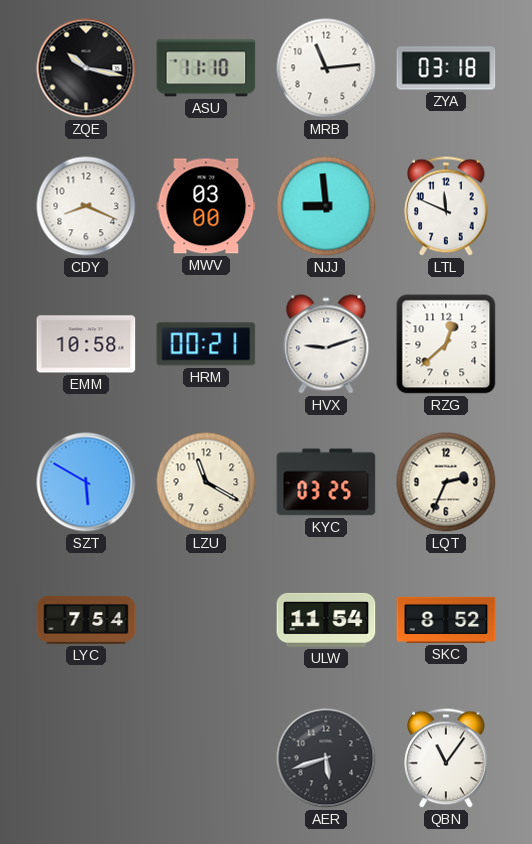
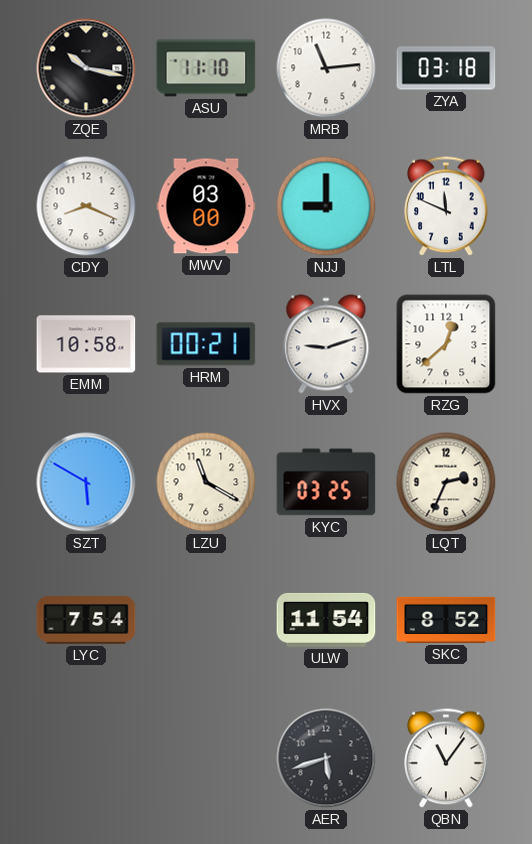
NJJ: 8:59 -> 9:00 (326, 206)
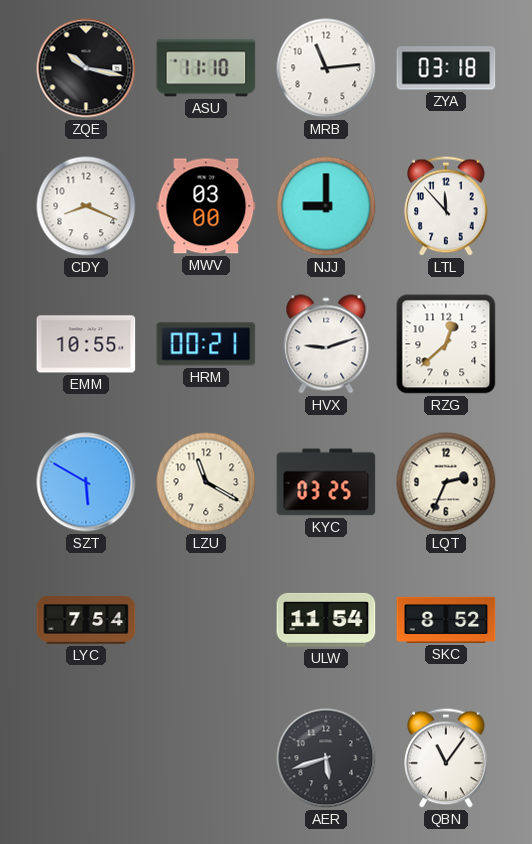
LTL: 11:49 -> 11:53 (446, 206)
EMM: 10:58 -> 10:55 (86, 344)
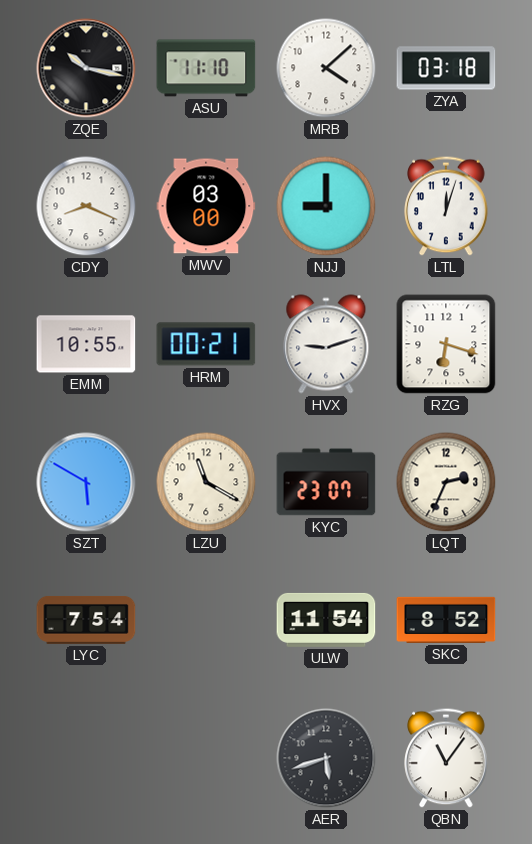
MRB: 11:14 -> 4:08 (326, 68)
LTL: 11:53 -> 12:03 (446, 206)
RZG: 12:38 -> 6:18 (446, 344)
KYC: 03:25 -> 23:07 (326, 482)
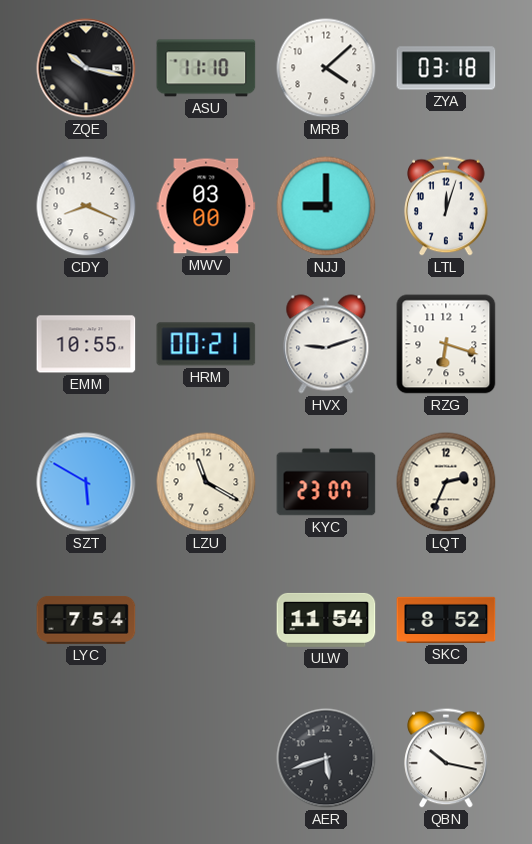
QBN: 11:06 -> 10:17 (446, 758)
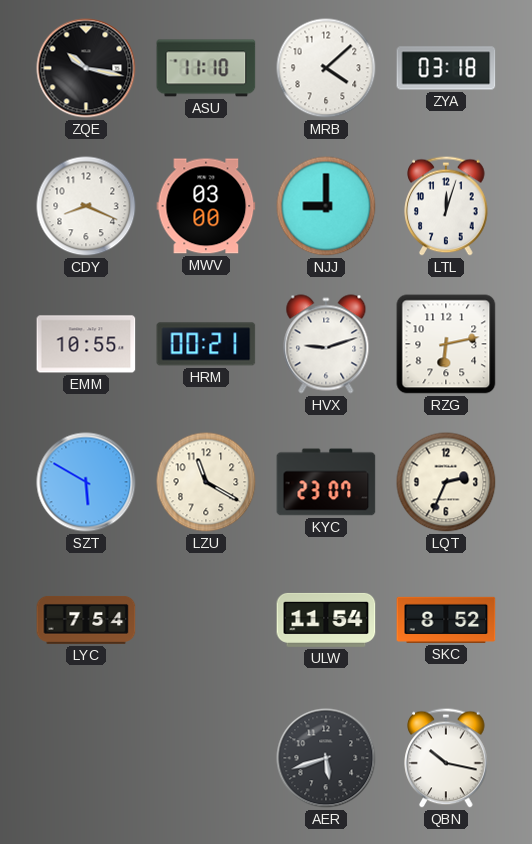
RZG: 6:18 -> 6:13 (446, 344)
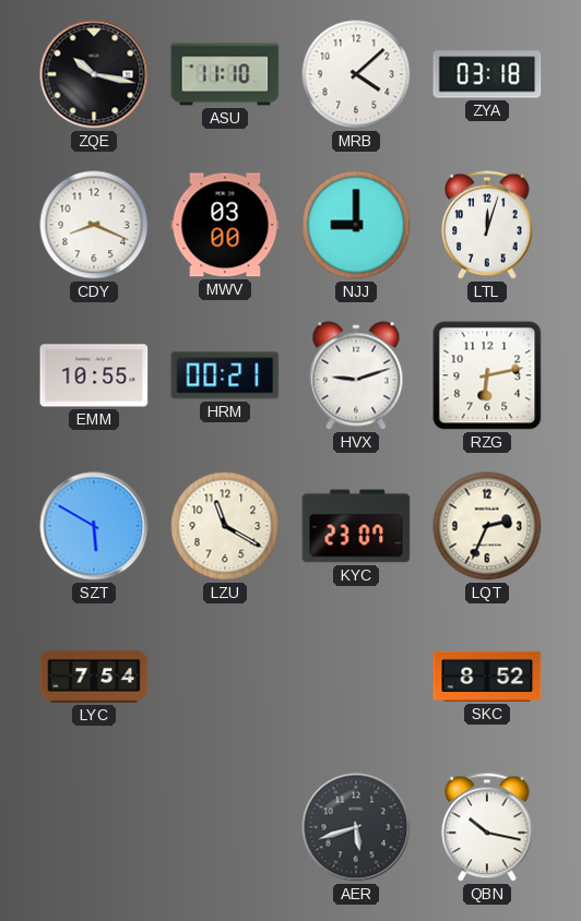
ULW: 11:54 -> none (326, 620)
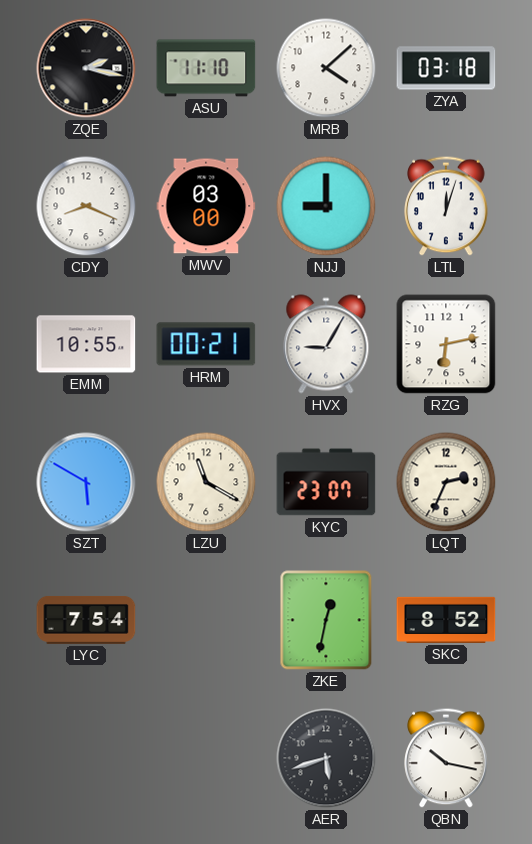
ZQE: 10:17 -> 2:17 (86, 68)
HVX: 9:12 -> 9:05 (326, 344)
ZKE: none -> 12:32 (326, 620)
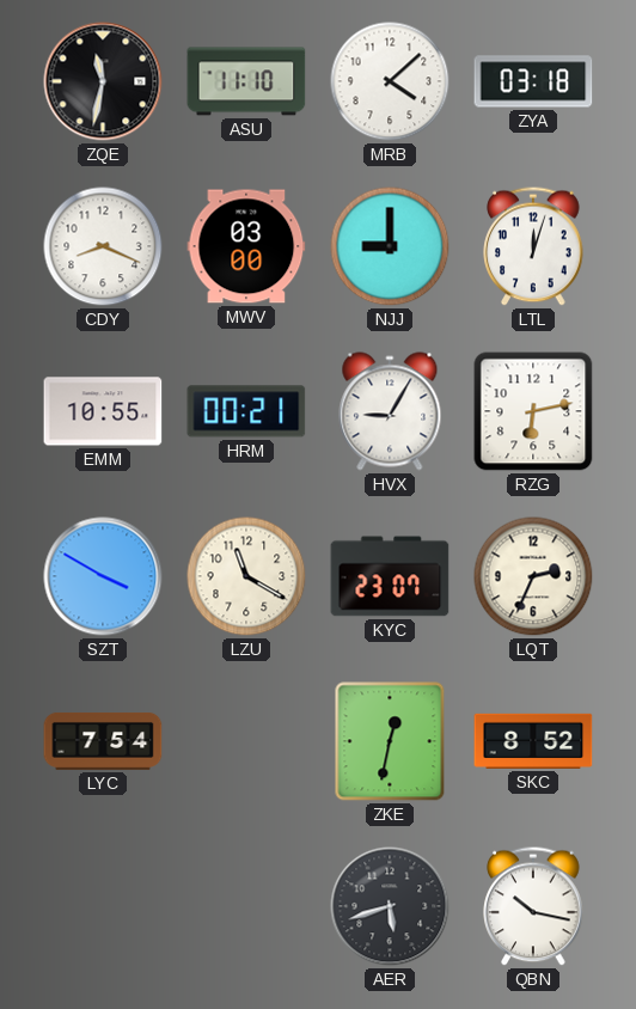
ZQE: 2:17 -> 11:32 (103, 81)
SZT: 5:50 -> 3:50 (103, 576)
